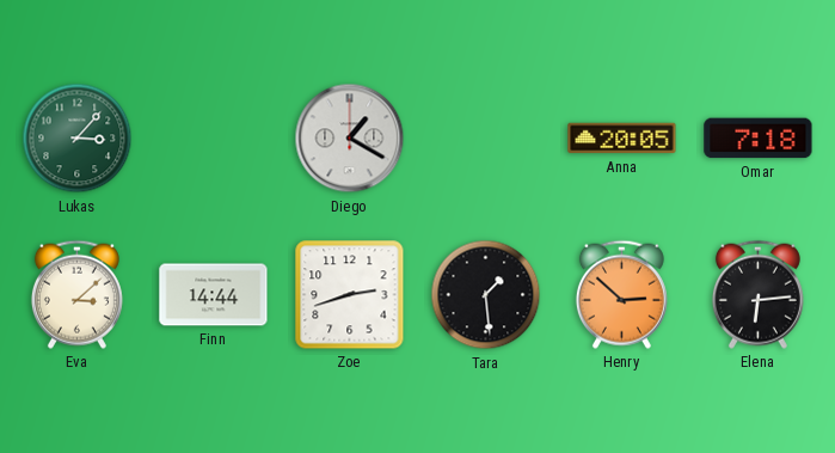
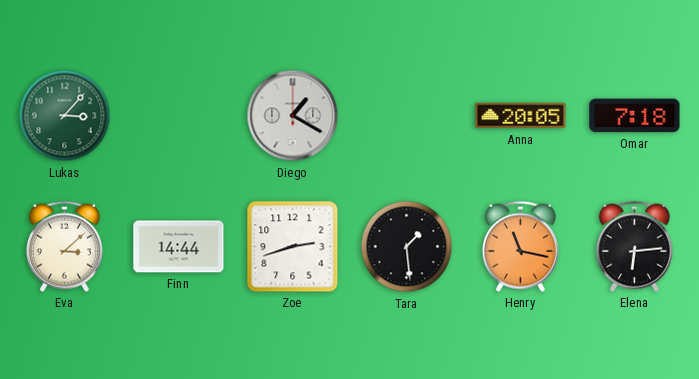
Henry: 2:52 -> 11:17 (520, 246)
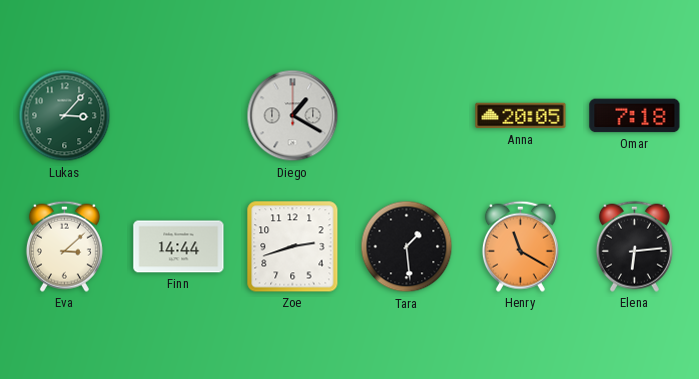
Henry: 11:17 -> 11:20 (520, 246)
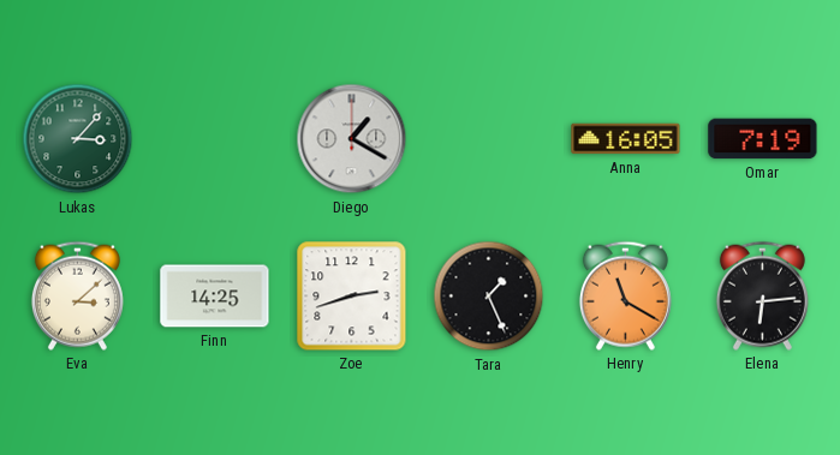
Anna: 20:05 -> 16:05 (626, 139)
Omar: 7:18 -> 7:19 (763, 139)
Finn: 14:44 -> 14:25 (215, 297)
Tara: 1:29 -> 1:26 (489, 297)
